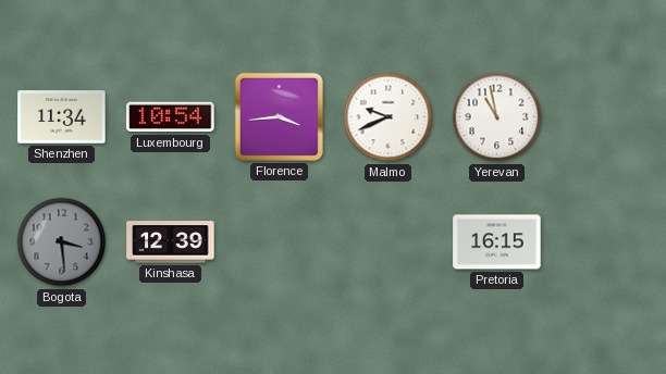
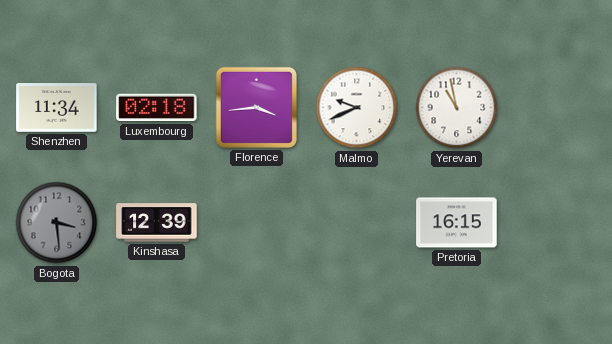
Luxembourg: 10:54 -> 02:18 (157, 108)
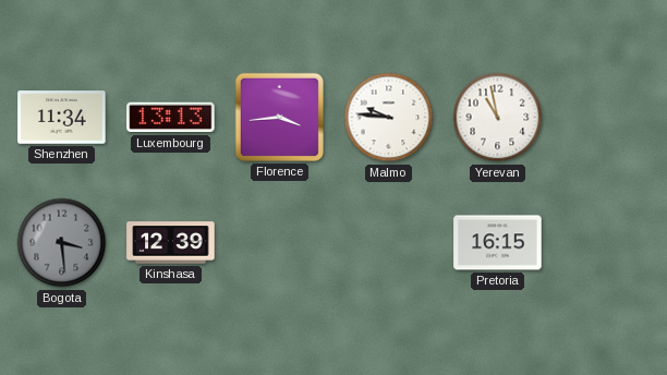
Luxembourg: 02:18 -> 13:13 (171, 118)
Malmo: 9:41 -> 9:46 (389, 118)
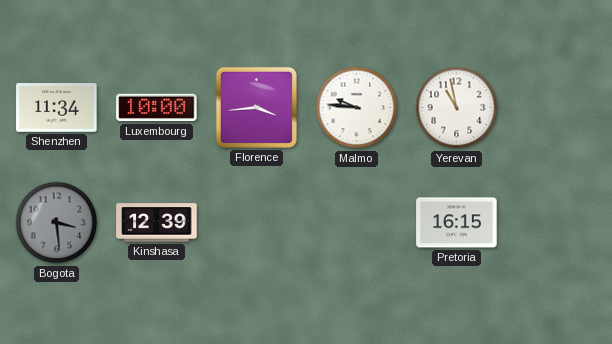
Luxembourg: 13:13 -> 10:00 (157, 108)
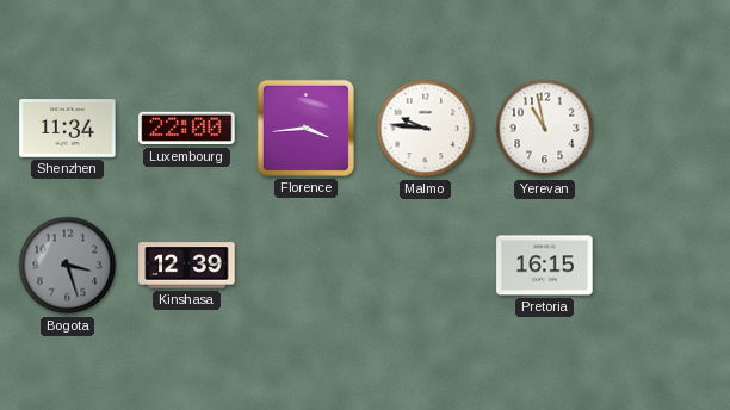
Luxembourg: 10:00 -> 22:00 (187, 129)
Bogota: 3:29 -> 3:27 (68, 266)
